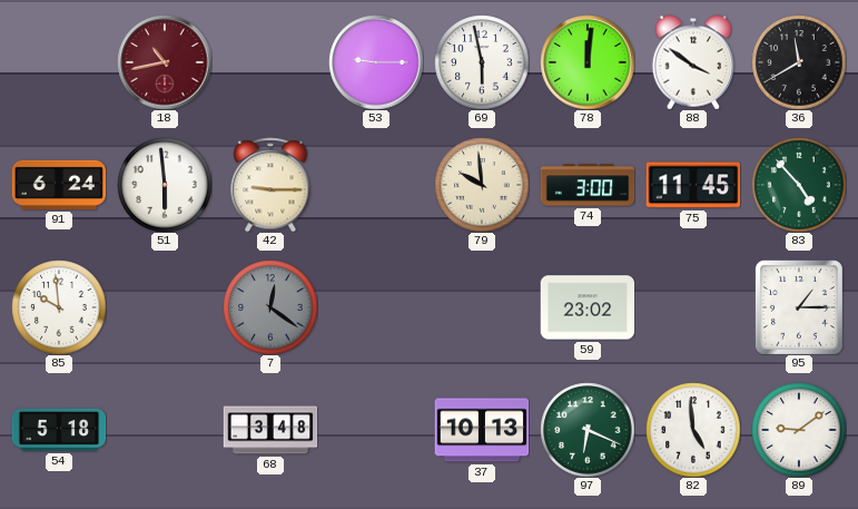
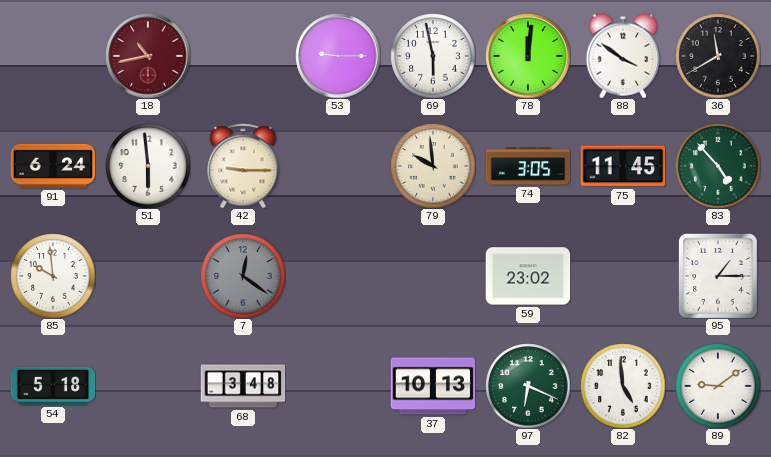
74: 3:00 -> 3:05 (528, 166)
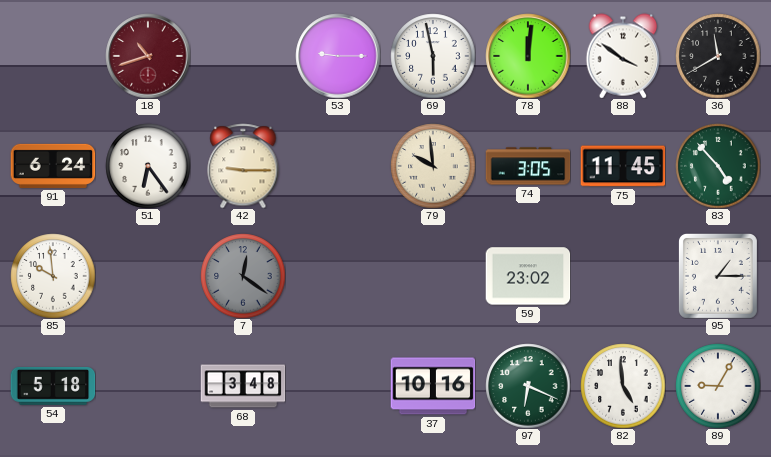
18: 10:43 -> 10:42 (148, 56)
51: 5:59 -> 6:24 (148, 166)
37: 10:13 -> 10:16 (433, 386)
89: 9:09 -> 9:05 (718, 386)
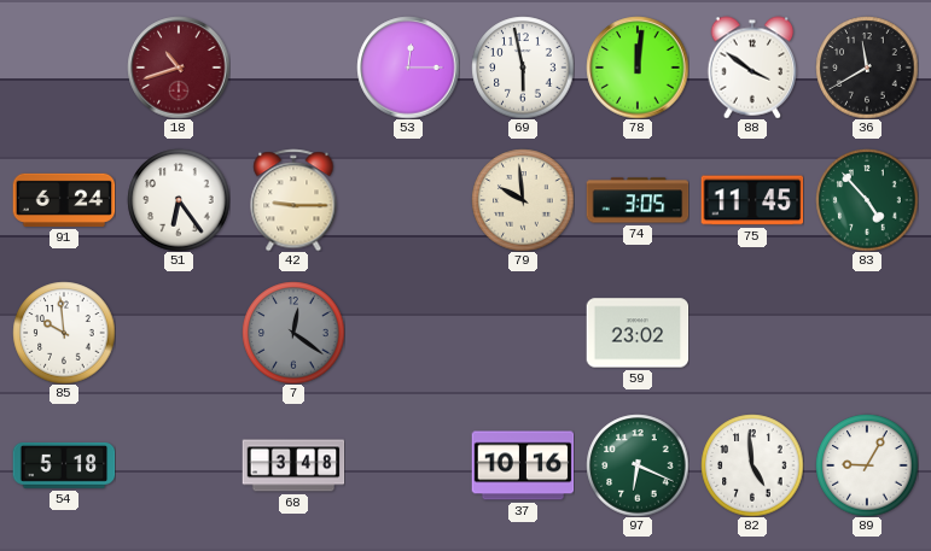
53: 9:15 -> 12:15 (408, 68)
95: 1:15 -> none (718, 276)
